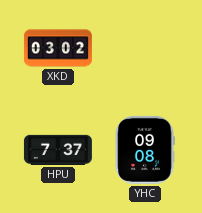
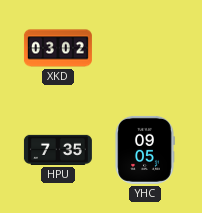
HPU: 7:37 -> 7:35 (58, 150)
YHC: 09:08 -> 09:05 (145, 150)
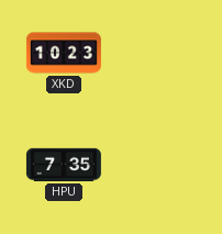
XKD: 03:02 -> 10:23 (64, 53)
YHC: 09:05 -> none (145, 150)
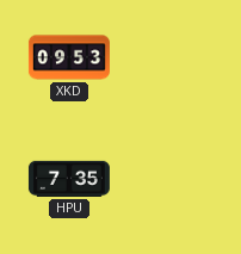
XKD: 10:23 -> 09:53 (69, 57)
